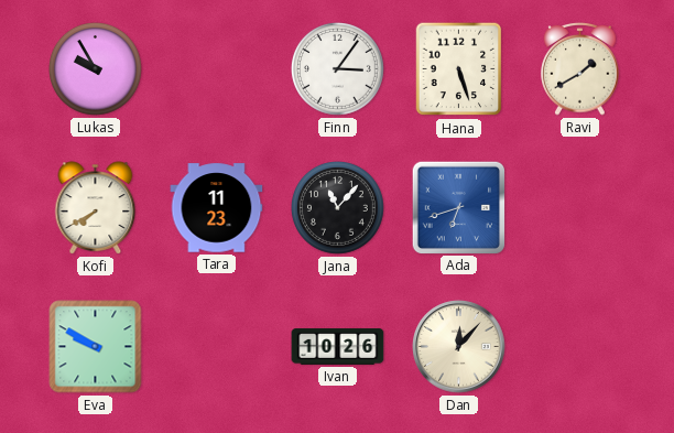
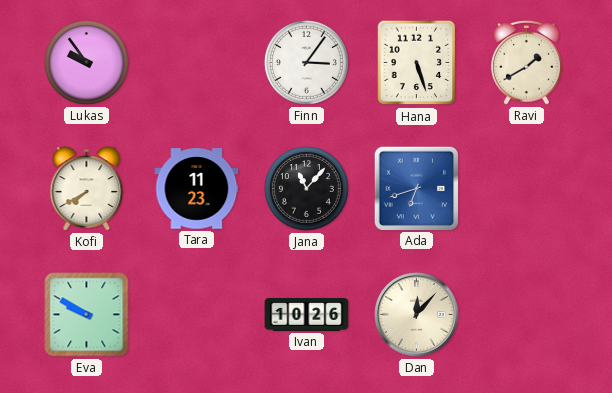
Lukas: 9:55 -> 9:54 (87, 63)
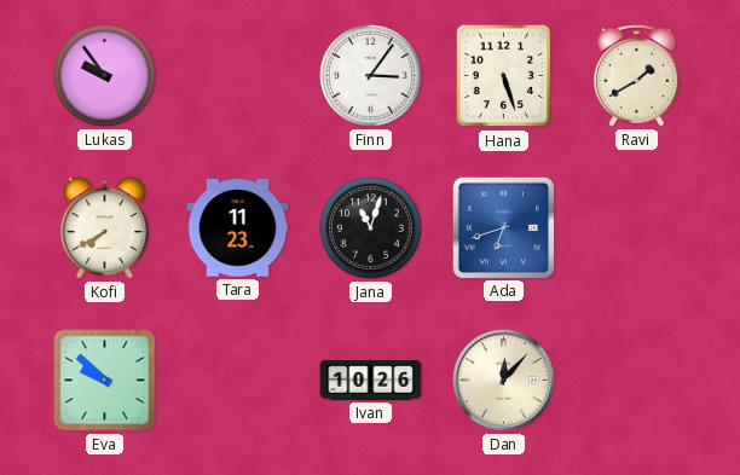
Jana: 11:07 -> 11:03 (371, 228)
Eva: 9:50 -> 9:52 (105, 381)
